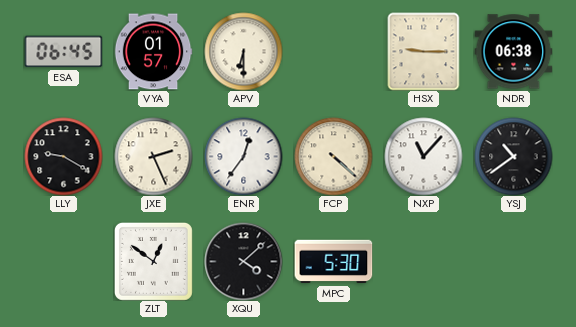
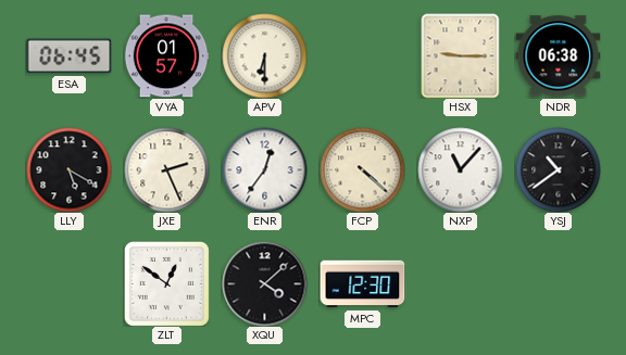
LLY: 9:20 -> 5:20 (68, 169)
MPC: 5:30 -> 12:30 (362, 284)
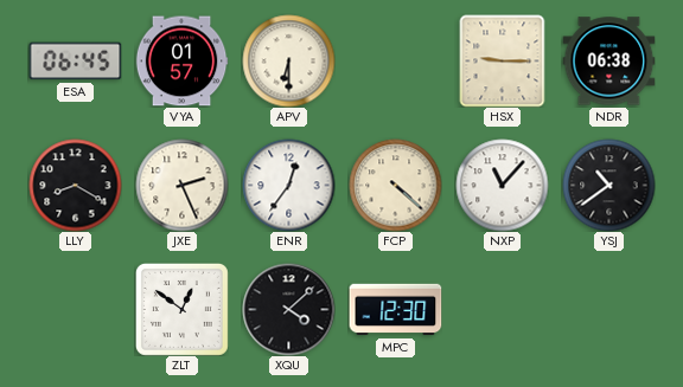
LLY: 5:20 -> 8:20 (75, 185)
